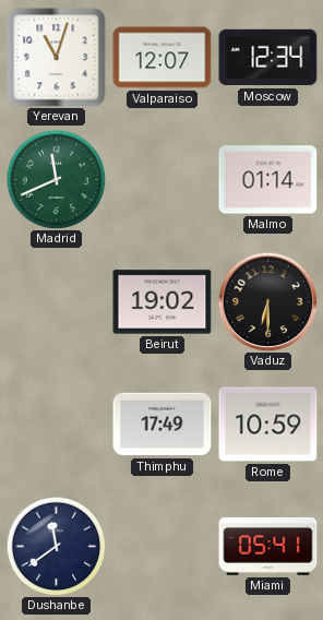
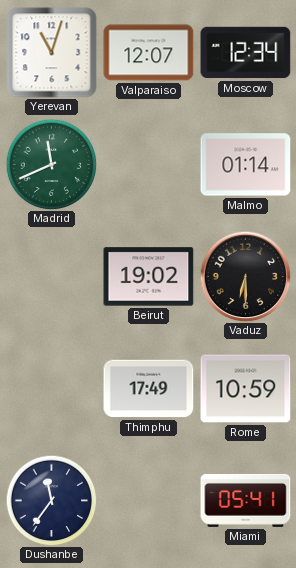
Dushanbe: 11:39 -> 11:36 (51, 500)
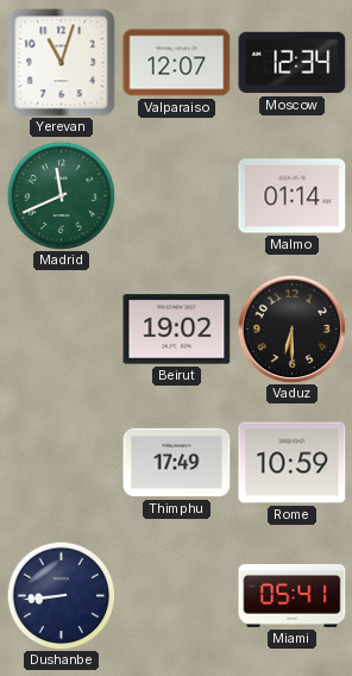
Dushanbe: 11:36 -> 8:44 (61, 595)
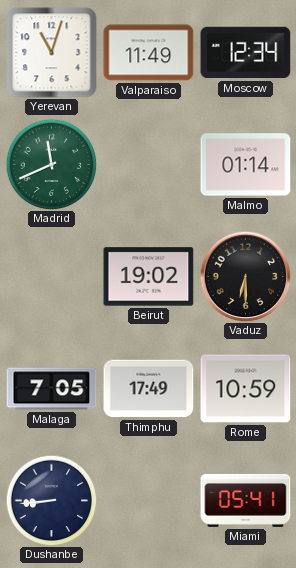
Valparaiso: 12:07 -> 11:49 (149, 53)
Malaga: none -> 7:05 (52, 389)
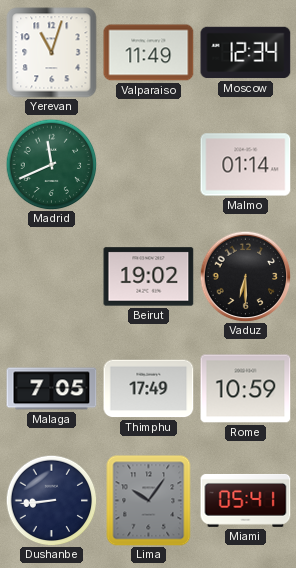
Lima: none -> 10:06 (149, 501)
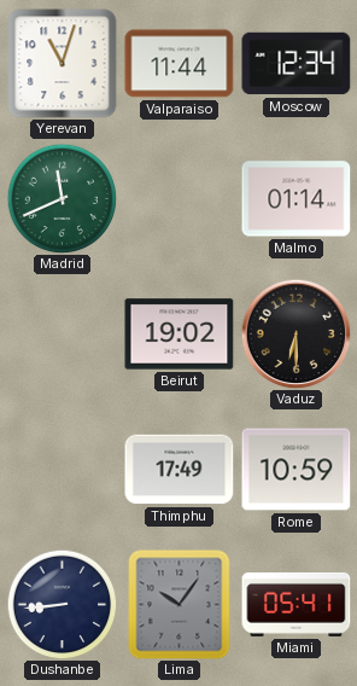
Valparaiso: 11:49 -> 11:44 (180, 64)
Malaga: 7:05 -> none (52, 389)
